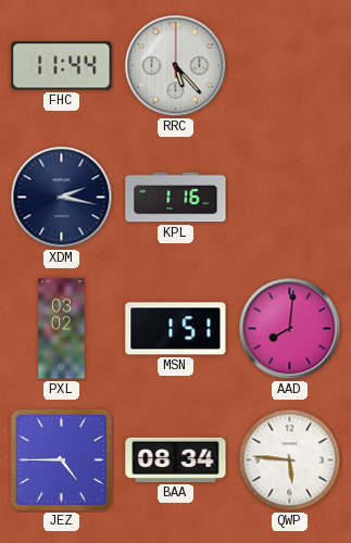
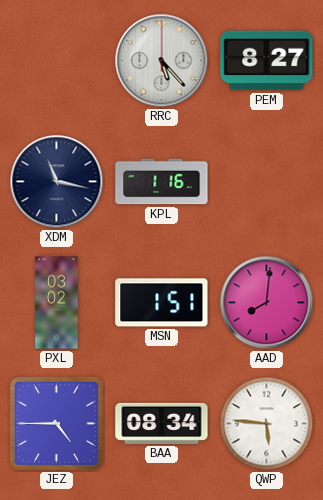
FHC: 11:44 -> none (62, 66)
PEM: none -> 8:27 (267, 61)
XDM: 2:17 -> 11:17 (57, 182)
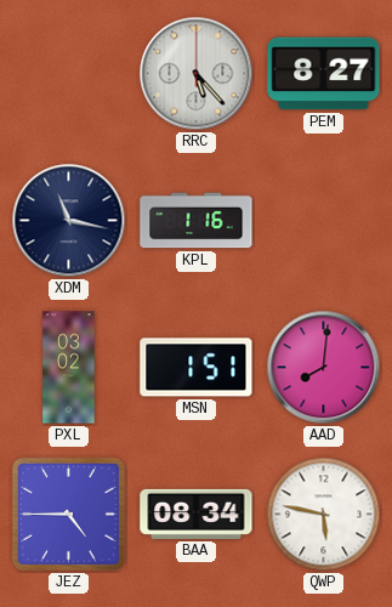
QWP: 5:46 -> 5:47 (324, 515)
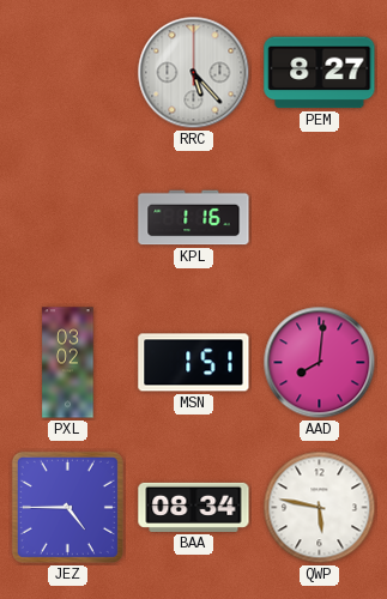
XDM: 11:17 -> none (69, 221)
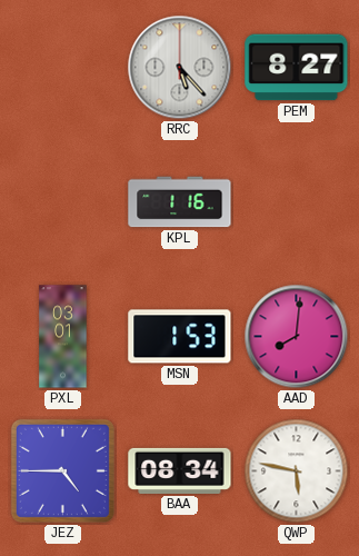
PXL: 03:02 -> 03:01 (63, 337)
MSN: 1:51 -> 1:53 (180, 337)
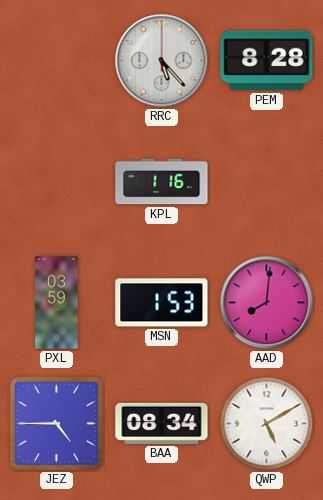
PEM: 8:27 -> 8:28 (267, 61)
PXL: 03:01 -> 03:59 (57, 303)
QWP: 5:47 -> 5:10 (267, 424)
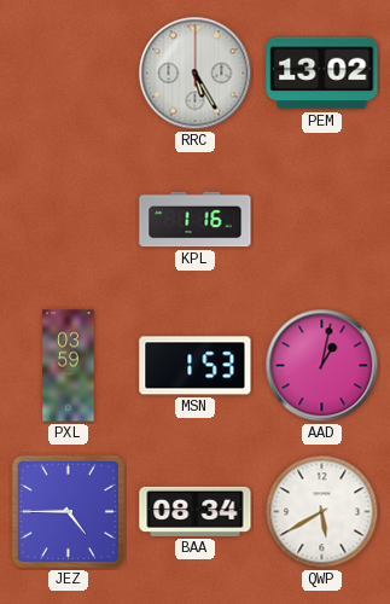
RRC: 5:23 -> 5:25 (196, 74)
PEM: 8:28 -> 13:02 (322, 74)
AAD: 8:01 -> 1:02 (322, 366)
QWP: 5:10 -> 5:40 (322, 512)
